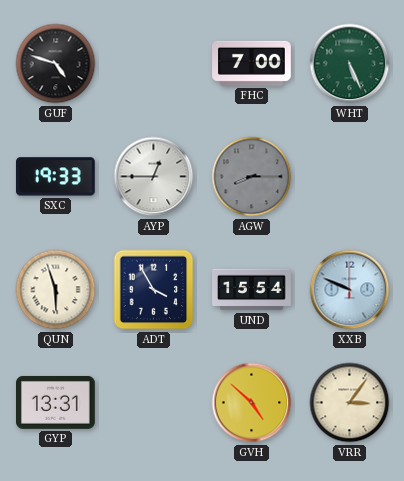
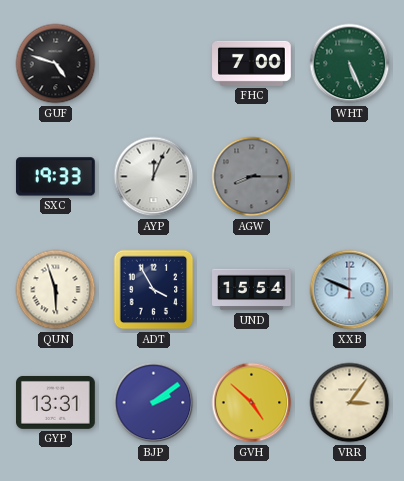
AYP: 12:45 -> 12:04 (154, 177)
BJP: none -> 2:09 (154, 403)
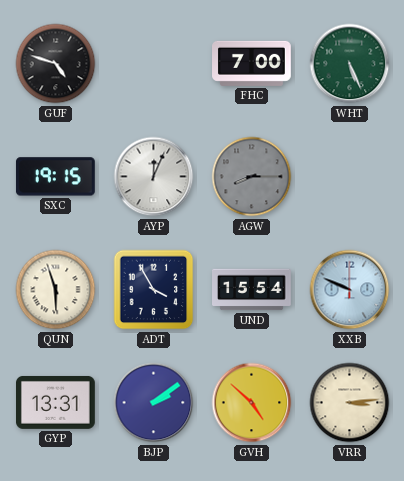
SXC: 19:33 -> 19:15 (55, 177)
VRR: 3:06 -> 3:14 (350, 403)
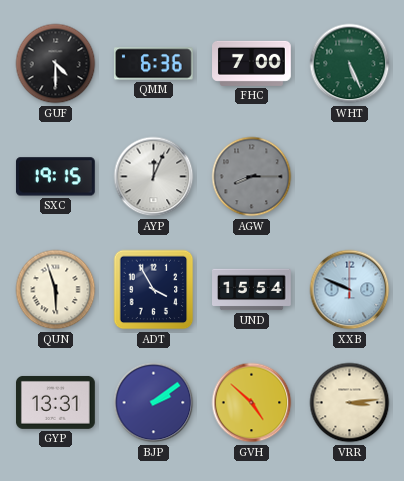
GUF: 4:48 -> 4:30 (56, 64)
QMM: none -> 6:36 (153, 64)
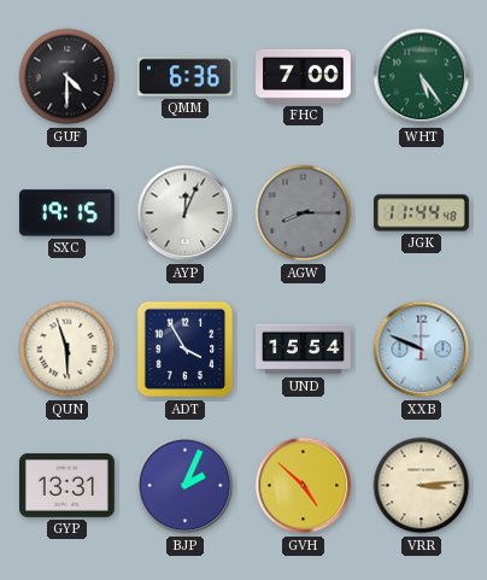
WHT: 5:26 -> 5:24 (422, 77)
JGK: none -> 11:44 (422, 213)
BJP: 2:09 -> 2:04 (186, 486)
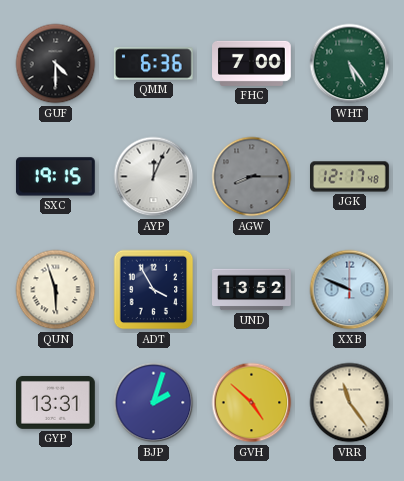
JGK: 11:44 -> 12:17 (350, 177)
UND: 15:54 -> 13:52 (252, 290)
BJP: 2:04 -> 2:03 (154, 403)
VRR: 3:14 -> 11:24 (350, 403)
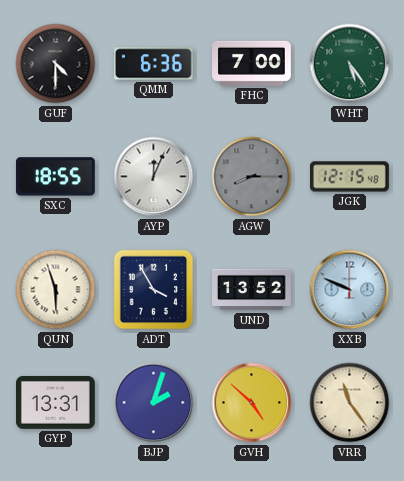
SXC: 19:15 -> 18:55 (55, 177)
JGK: 12:17 -> 12:15 (350, 177)
